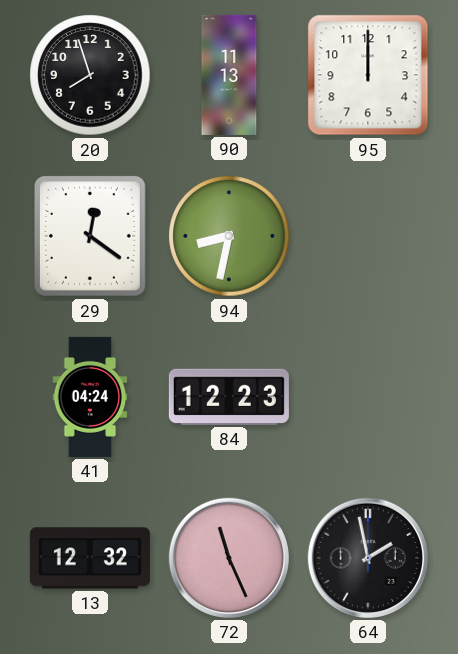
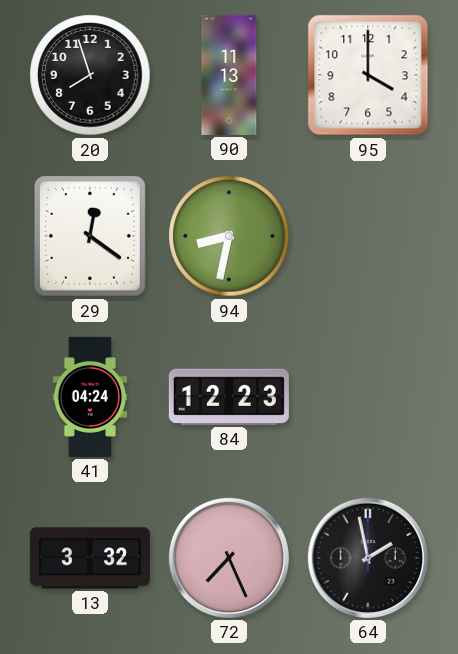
95: 12:00 -> 4:00 (368, 75)
13: 12:32 -> 3:32 (90, 558)
72: 11:26 -> 7:26 (229, 558)
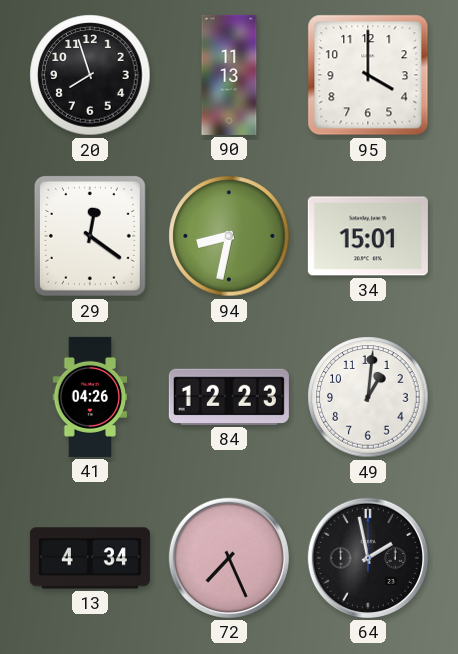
34: none -> 15:01 (368, 236)
41: 04:24 -> 04:26 (90, 397)
49: none -> 1:01 (368, 397)
13: 3:32 -> 4:34 (90, 558)
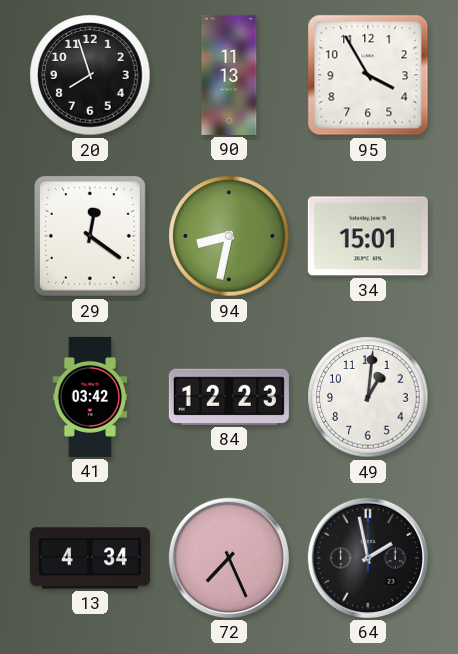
95: 4:00 -> 3:55 (368, 75)
41: 04:26 -> 03:42 (90, 397)
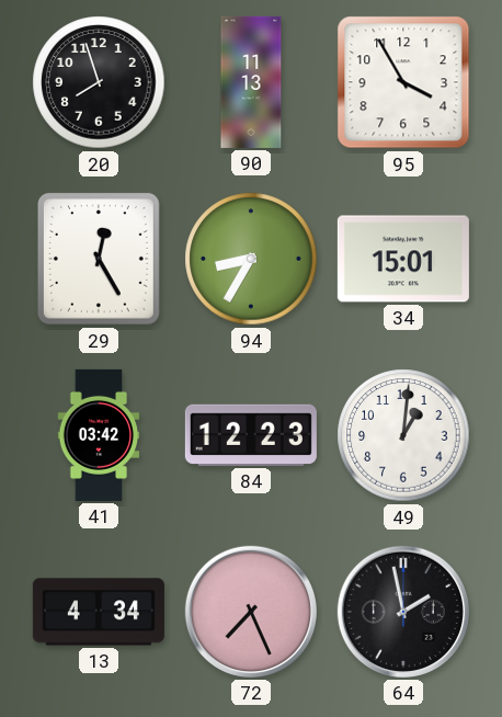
29: 12:21 -> 12:25 (99, 259)
94: 8:32 -> 8:35 (251, 259)
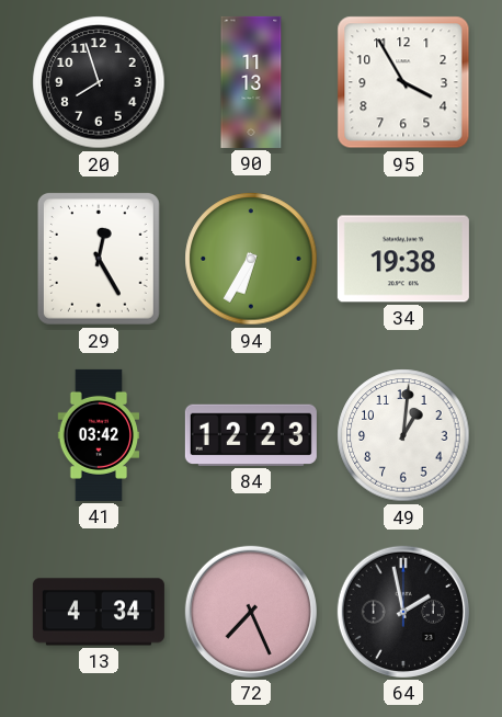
94: 8:35 -> 6:35 (251, 259)
34: 15:01 -> 19:38 (403, 259)
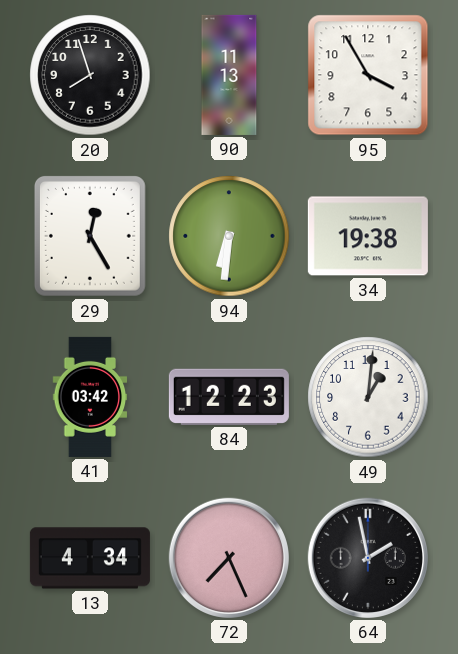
94: 6:35 -> 6:31 (229, 236)
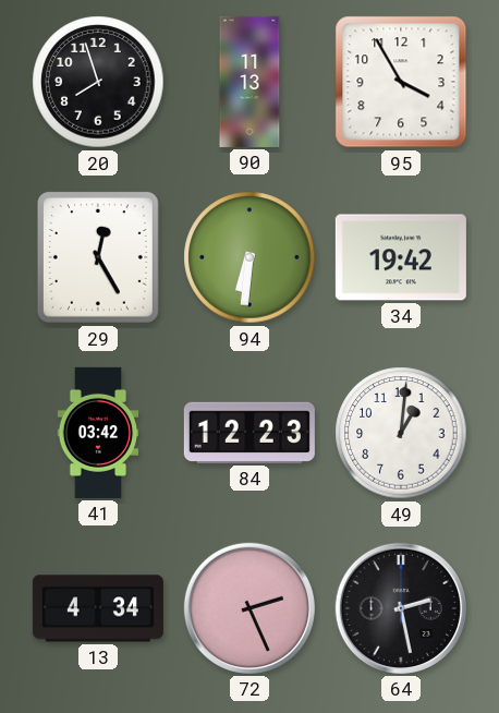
34: 19:38 -> 19:42 (401, 257)
72: 7:26 -> 2:26 (249, 608)
64: 1:58 -> 2:28 (401, 608)
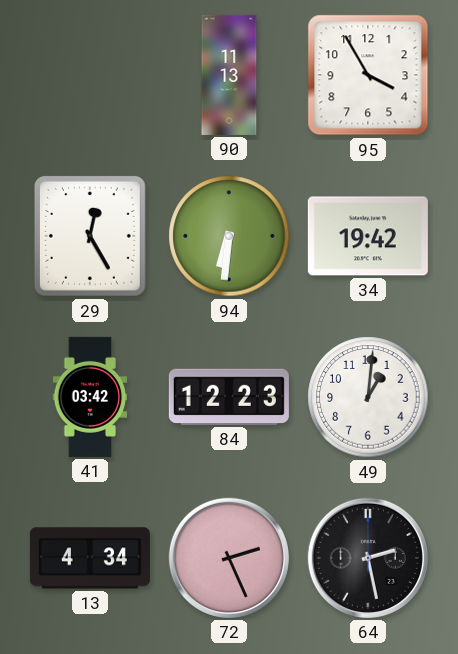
20: 7:57 -> none (98, 82)
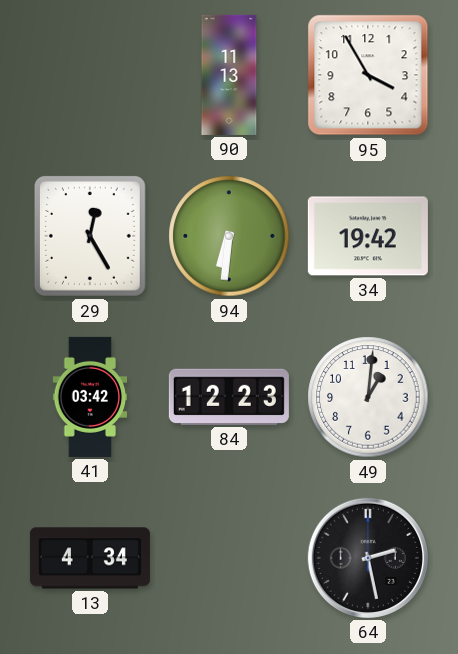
72: 2:26 -> none (229, 558)
